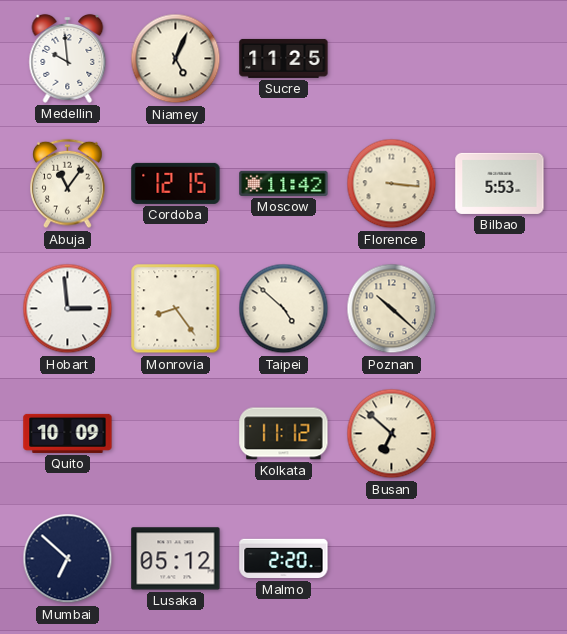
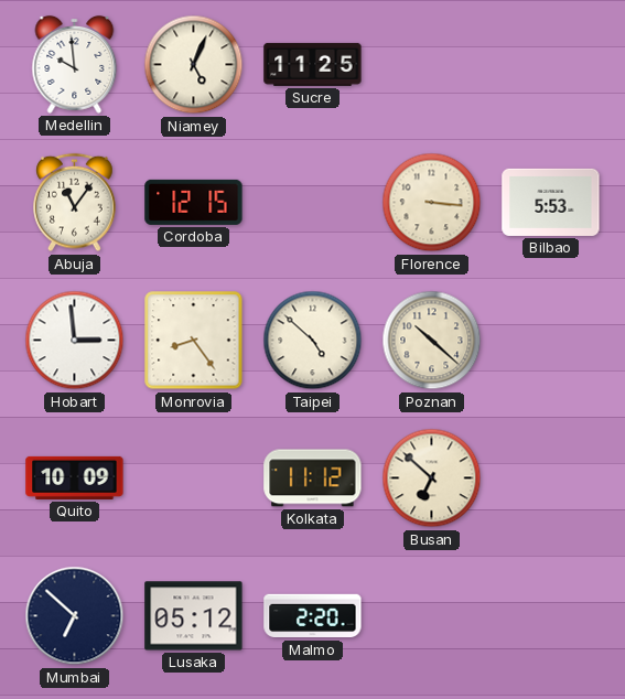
Moscow: 11:42 -> none (284, 183)
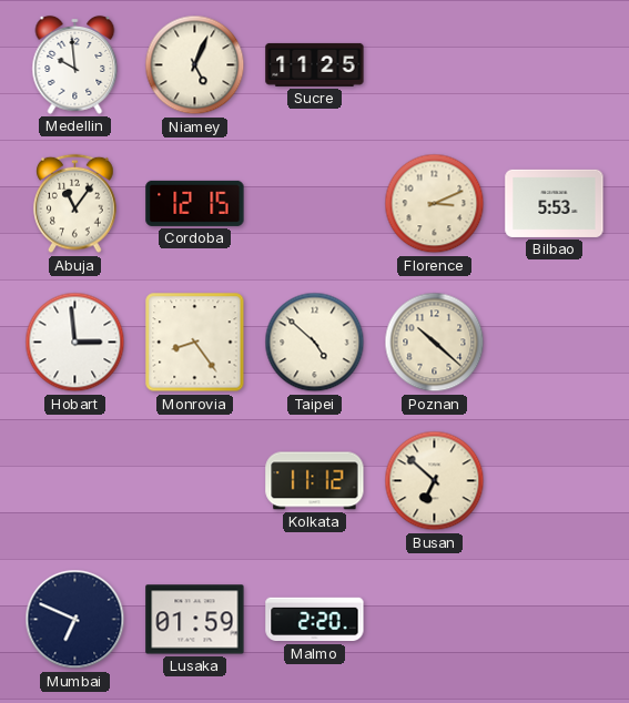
Florence: 3:16 -> 3:11 (435, 204)
Quito: 10:09 -> none (75, 477)
Mumbai: 6:52 -> 6:49 (75, 620)
Lusaka: 05:12 -> 01:59 (195, 620)
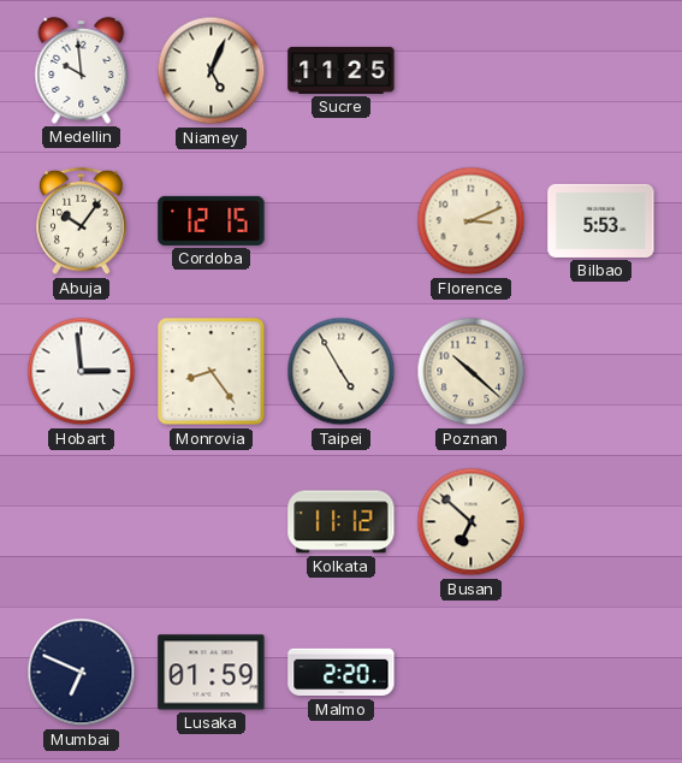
Abuja: 11:06 -> 10:06 (82, 221)
Taipei: 4:52 -> 4:55 (342, 372)
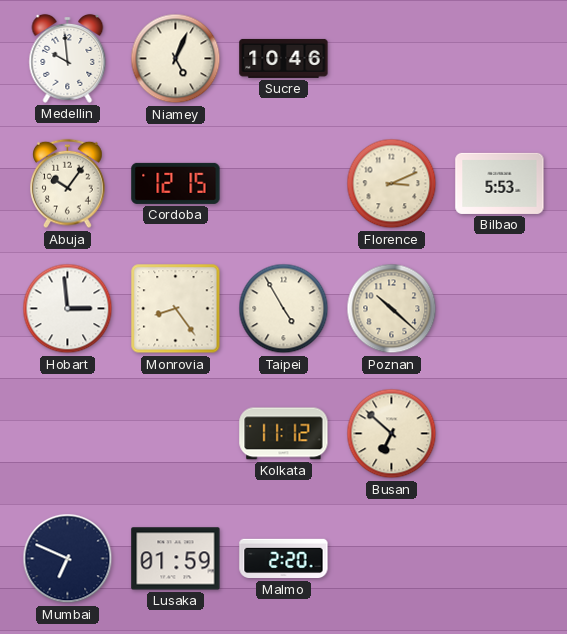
Sucre: 11:25 -> 10:46 (284, 58)
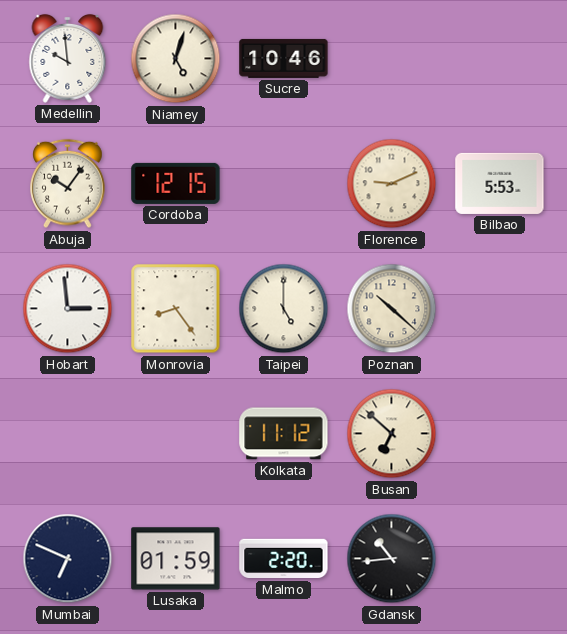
Niamey: 5:04 -> 5:03 (176, 59)
Florence: 3:11 -> 9:11 (392, 184)
Taipei: 4:55 -> 5:00 (284, 309)
Gdansk: none -> 10:44 (392, 559)
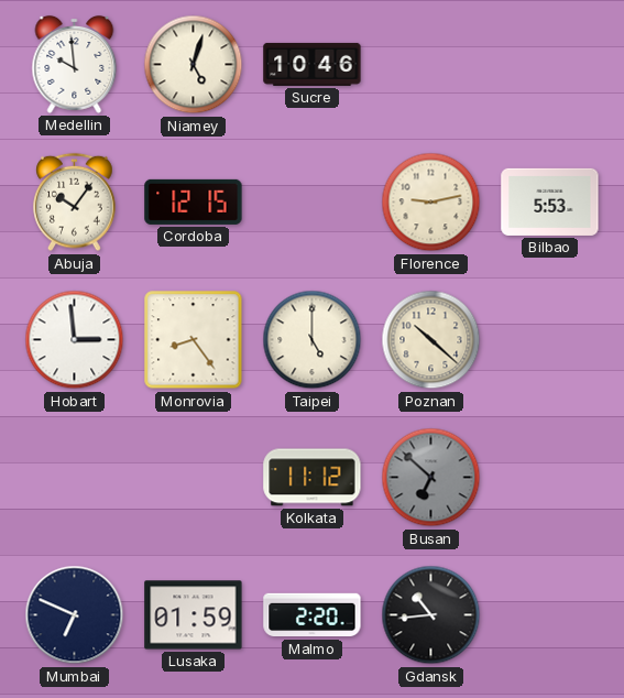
Florence: 9:11 -> 9:13 (431, 203)
Busan dial: cream -> grey (431, 478)
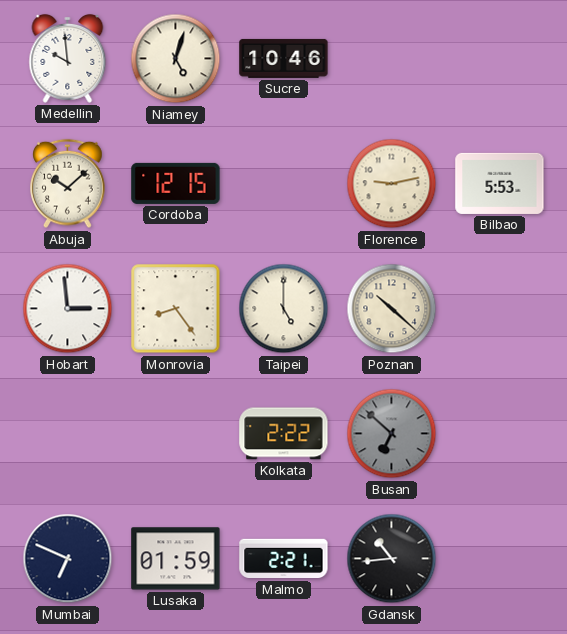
Abuja: 10:06 -> 10:08 (68, 184)
Kolkata: 11:12 -> 2:22 (284, 434)
Malmo: 2:20 -> 2:21 (284, 559)
